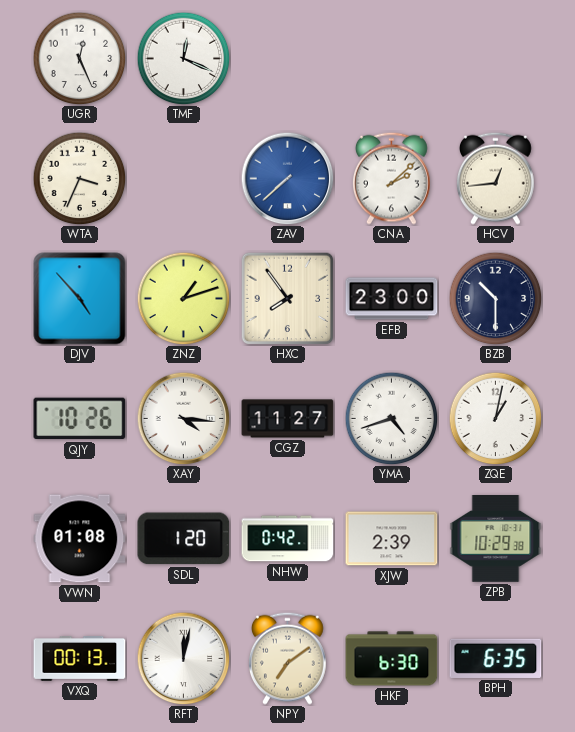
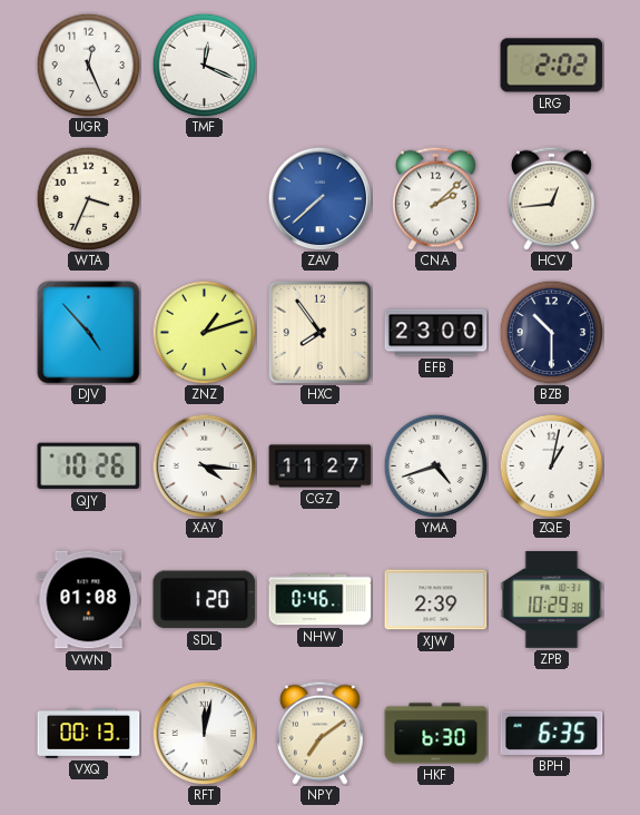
LRG: none -> 2:02 (552, 66)
NHW: 0:42 -> 0:46 (321, 600)
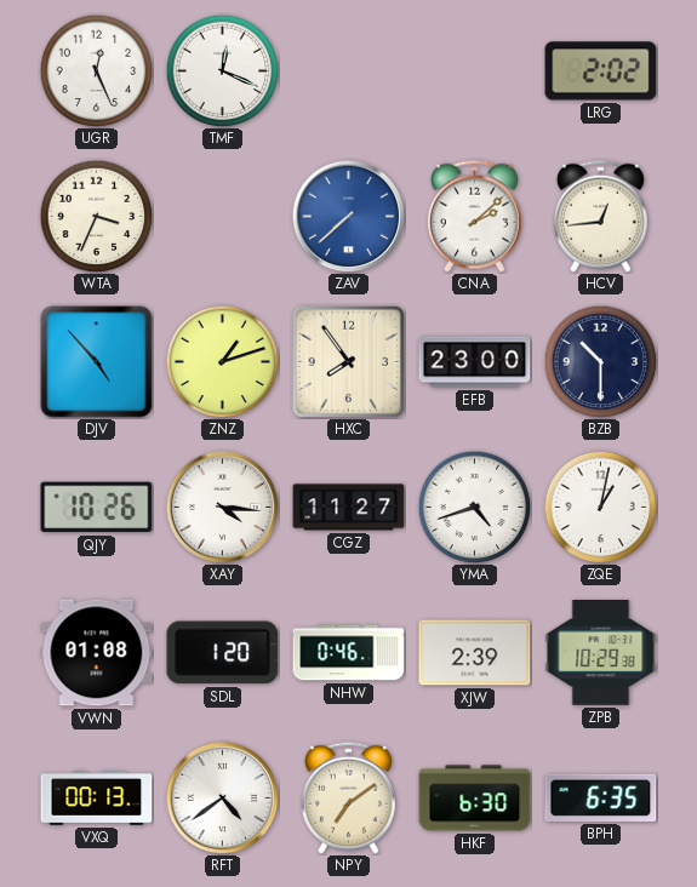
RFT: 12:02 -> 4:39 (222, 797)
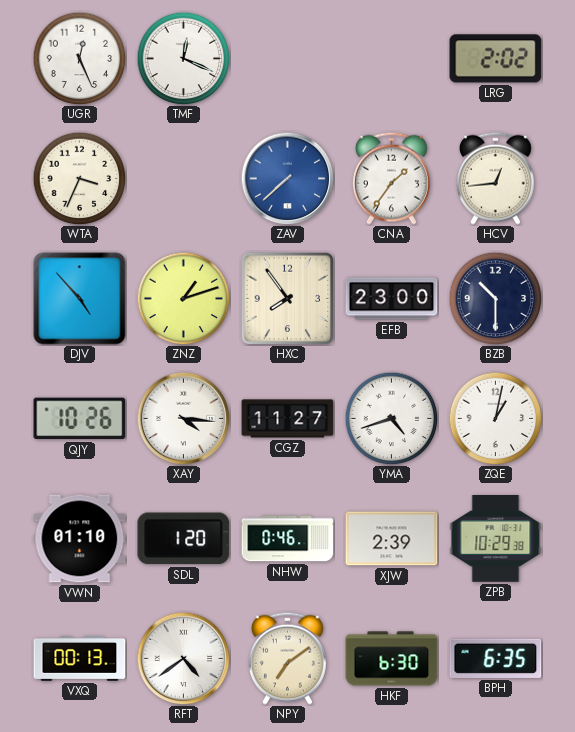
CNA: 2:08 -> 1:36 (392, 178)
VWN: 01:08 -> 01:10 (80, 539)
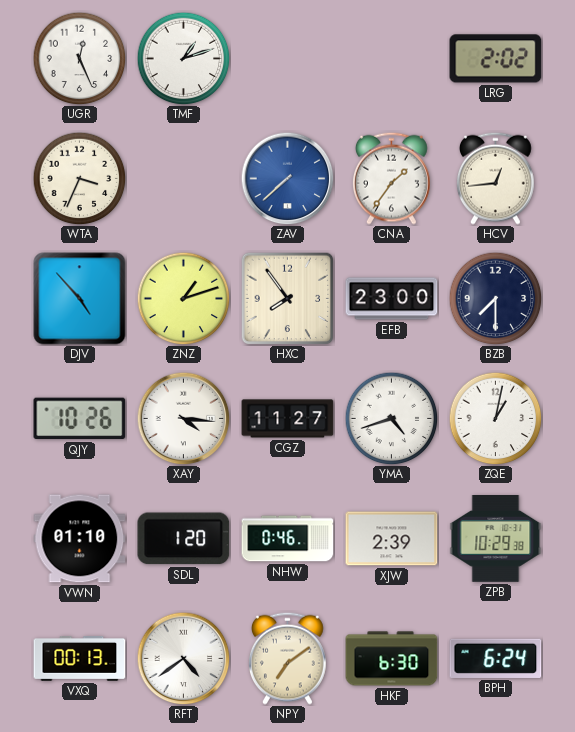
TMF: 12:19 -> 1:12 (183, 58)
BZB: 10:30 -> 7:30 (495, 298)
BPH: 6:35 -> 6:24 (496, 658)
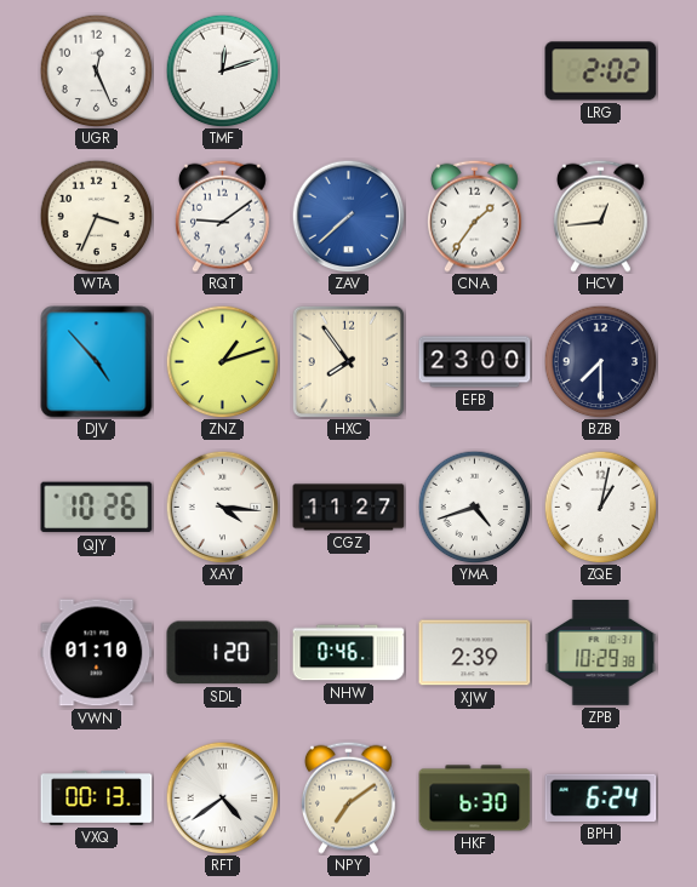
TMF: 1:12 -> 12:12 (222, 70)
RQT: none -> 9:09 (223, 216)
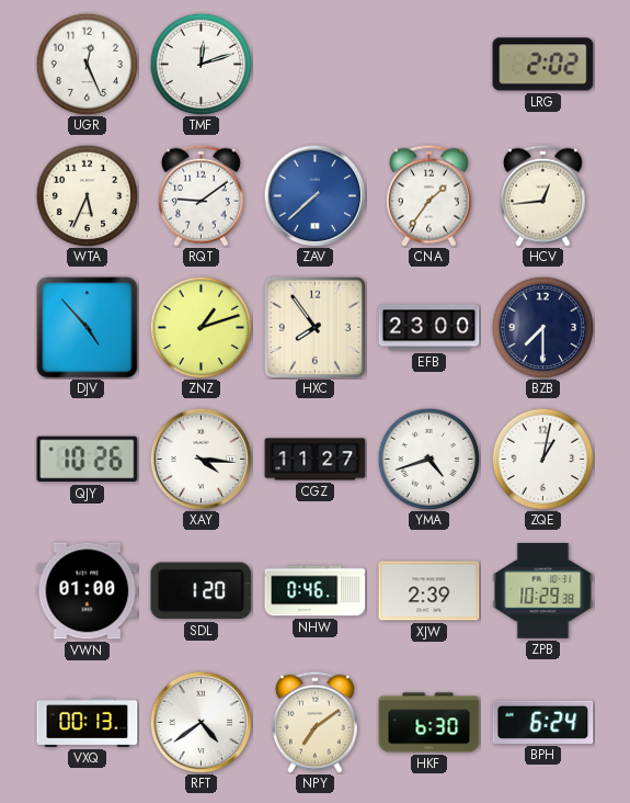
WTA: 3:34 -> 5:34 (87, 195)
VWN: 01:10 -> 01:00 (88, 591)
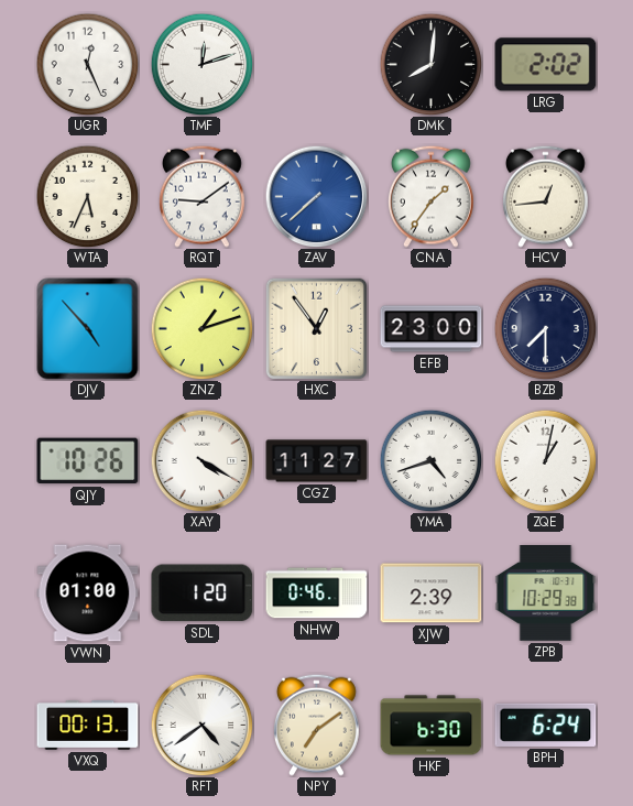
DMK: none -> 8:01 (430, 64)
HXC: 7:54 -> 12:54 (316, 328)
XAY: 4:16 -> 4:20 (201, 460)
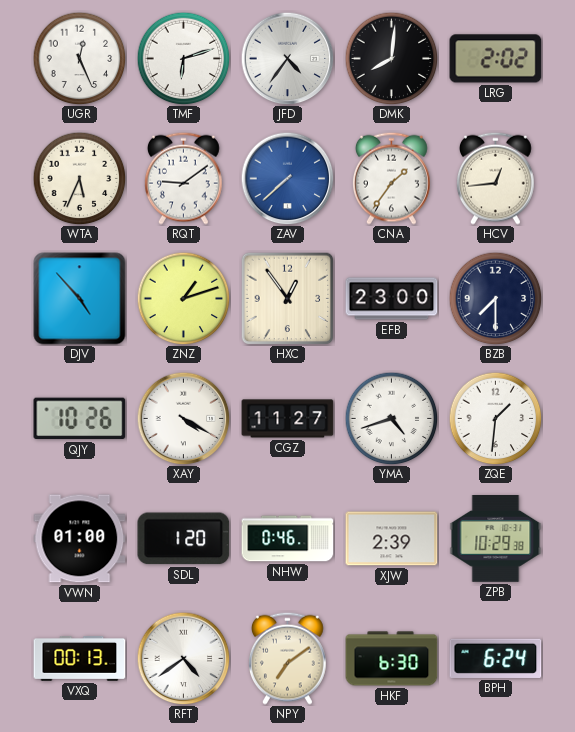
TMF: 12:12 -> 6:12 (183, 58)
JFD: none -> 4:36 (287, 58)
ZQE: 1:02 -> 1:31 (495, 418)
